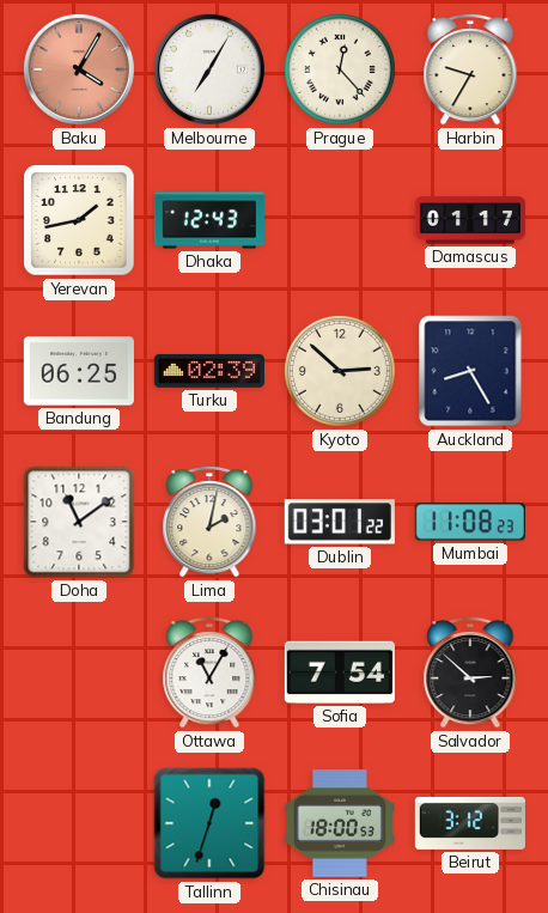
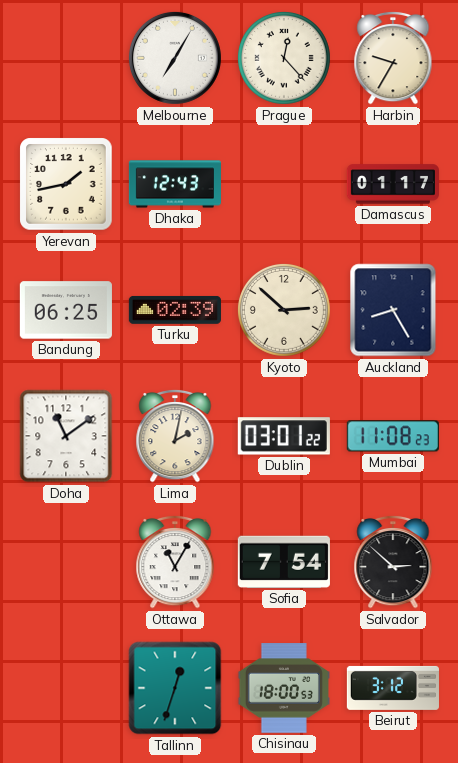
Baku: 4:05 -> none (79, 69)
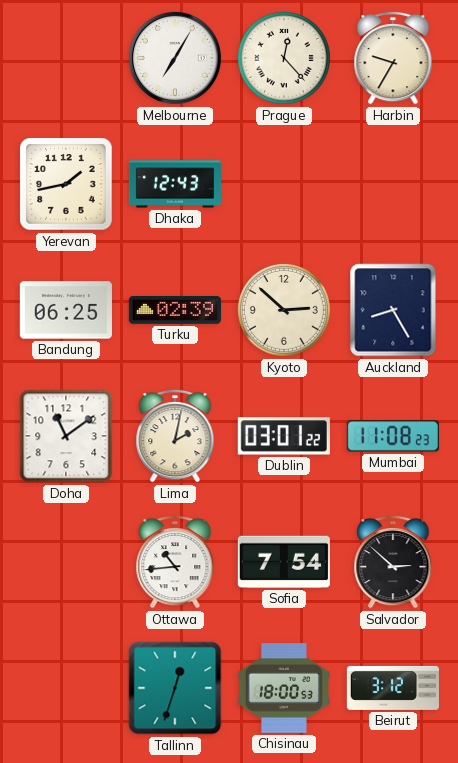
Damascus: 01:17 -> none (393, 184)
Ottawa: 11:05 -> 10:44 (175, 562)
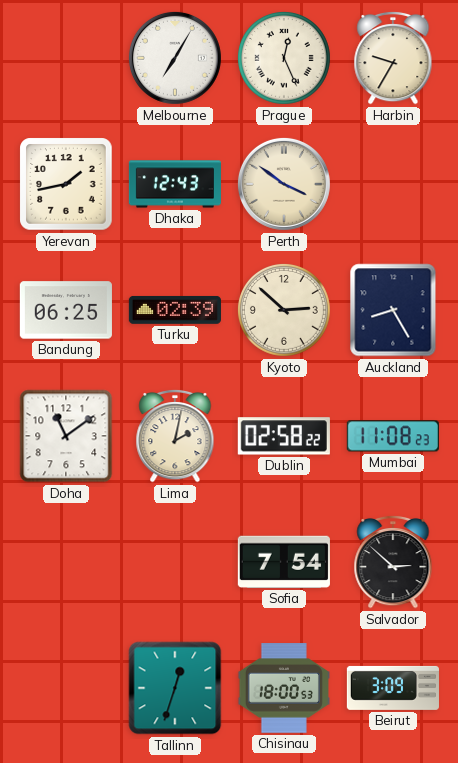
Prague: 12:23 -> 12:26 (284, 58)
Perth: none -> 3:51 (284, 184)
Dublin: 03:01 -> 02:58 (284, 436)
Ottawa: 10:44 -> none (175, 562)
Beirut: 3:12 -> 3:09 (393, 688)
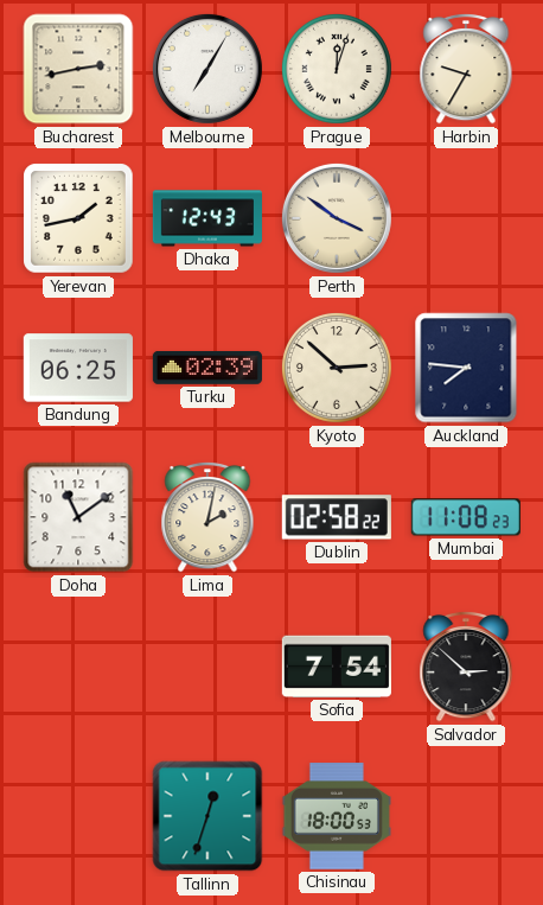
Bucharest: none -> 2:43 (78, 69)
Prague: 12:26 -> 12:03 (337, 69)
Auckland: 8:25 -> 7:46 (466, 368)
Beirut: 3:09 -> none (393, 688)
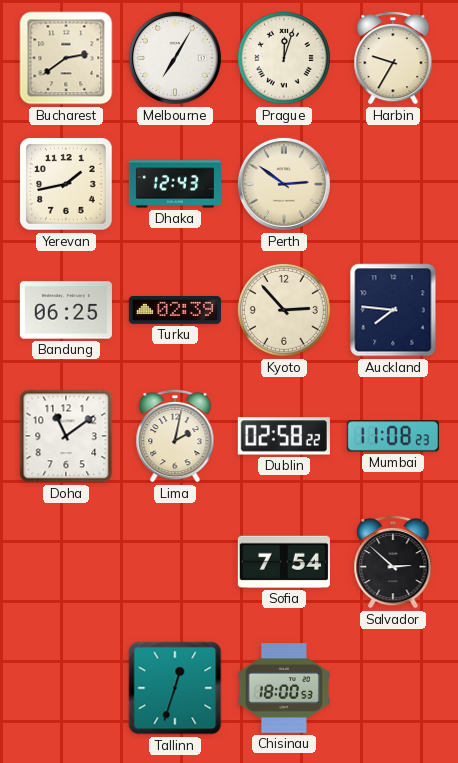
Bucharest: 2:43 -> 2:39 (66, 58)
Perth: 3:51 -> 2:51 (284, 184)
Kyoto: 2:52 -> 2:53 (284, 310)
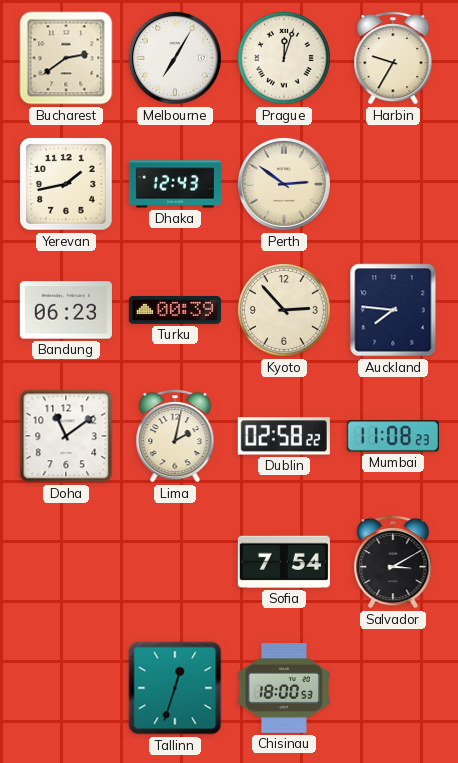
Bandung: 06:25 -> 06:23 (66, 310)
Turku: 02:39 -> 00:39 (175, 310)
Salvador: 2:52 -> 3:10 (393, 562)
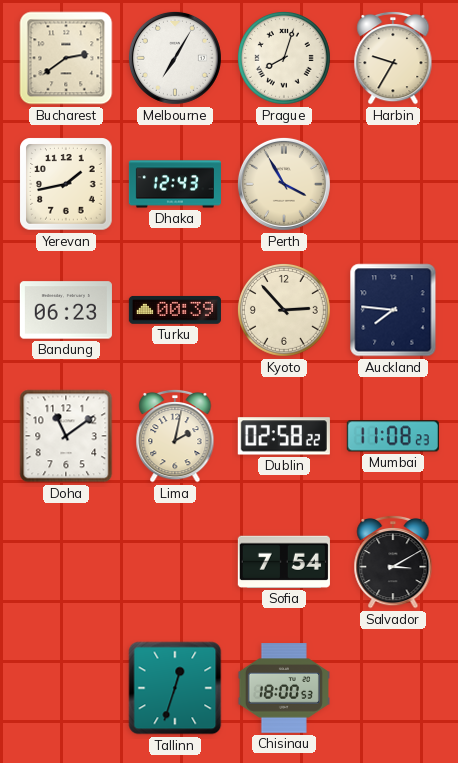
Prague: 12:03 -> 8:03 (284, 58)
Perth: 2:51 -> 3:55 (284, 184)
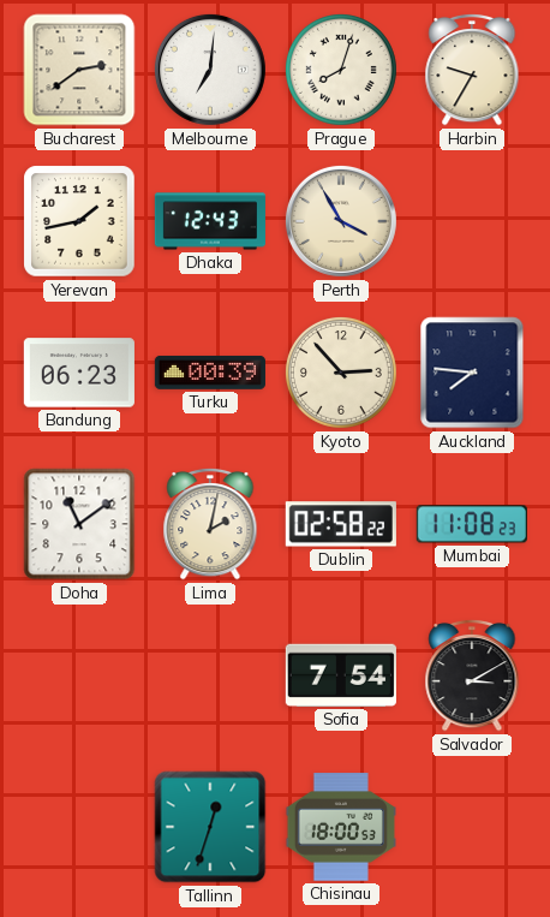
Melbourne: 7:05 -> 7:01 (210, 70)
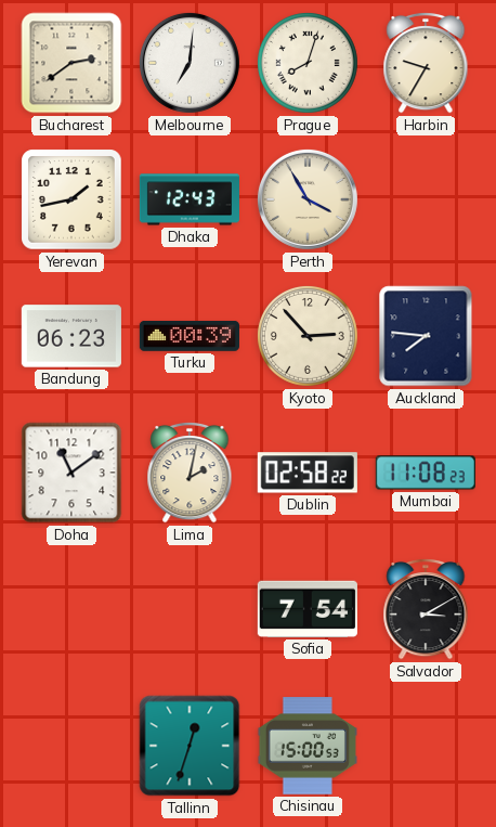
Chisinau: 18:00 -> 15:00 (308, 746)
